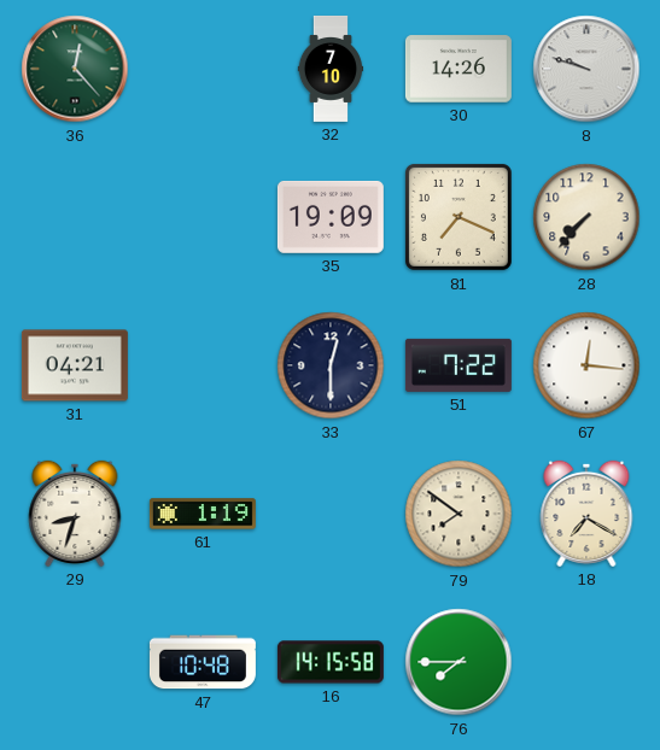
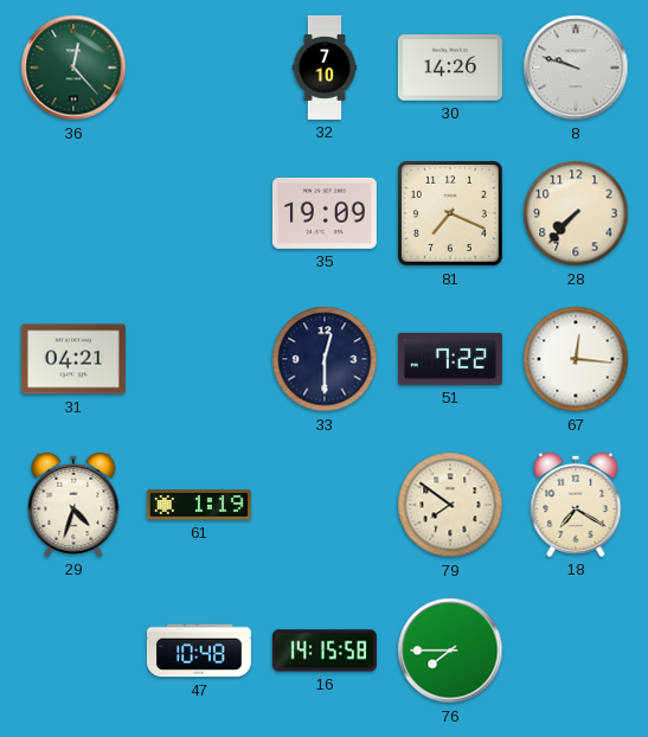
29: 8:33 -> 4:33 (73, 505)
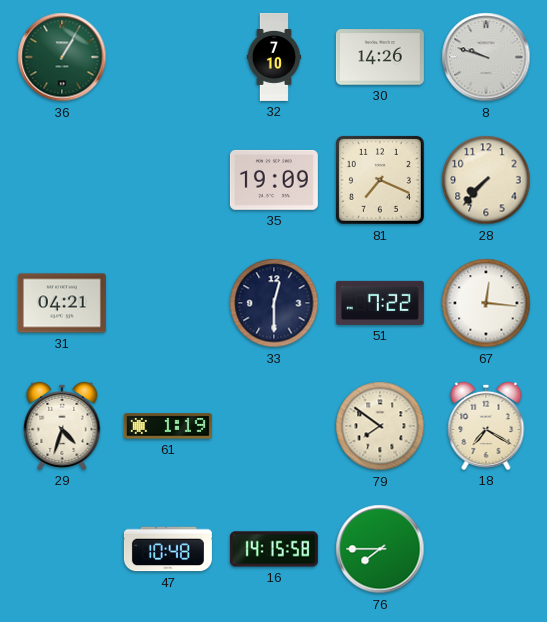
36: 12:23 -> 1:05 (62, 57)
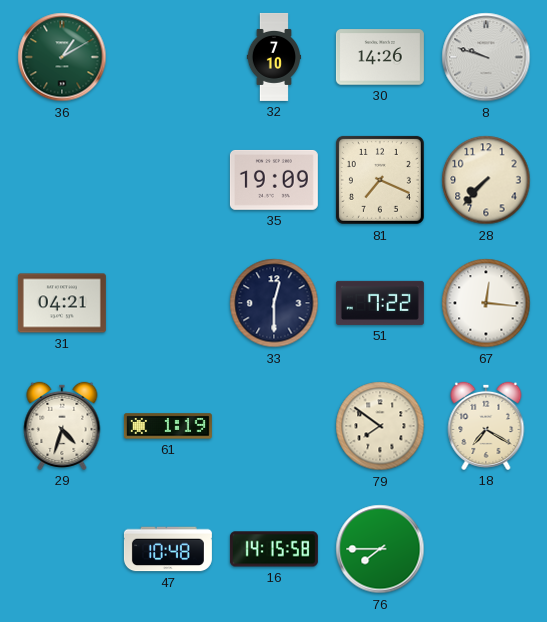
36: 1:05 -> 1:10 (62, 57)
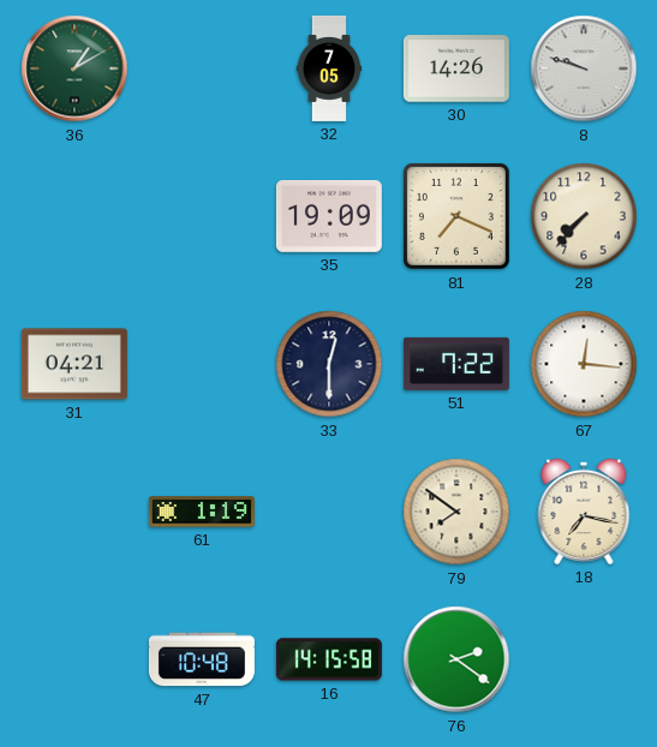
32: 7:10 -> 7:05 (329, 68)
29: 4:33 -> none (62, 426)
18: 7:20 -> 7:17 (584, 512)
76: 7:45 -> 2:21 (456, 659)
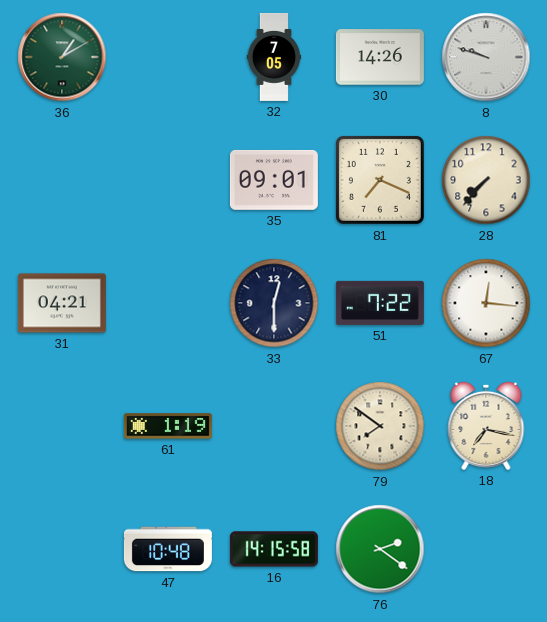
35: 19:09 -> 09:01 (274, 180)
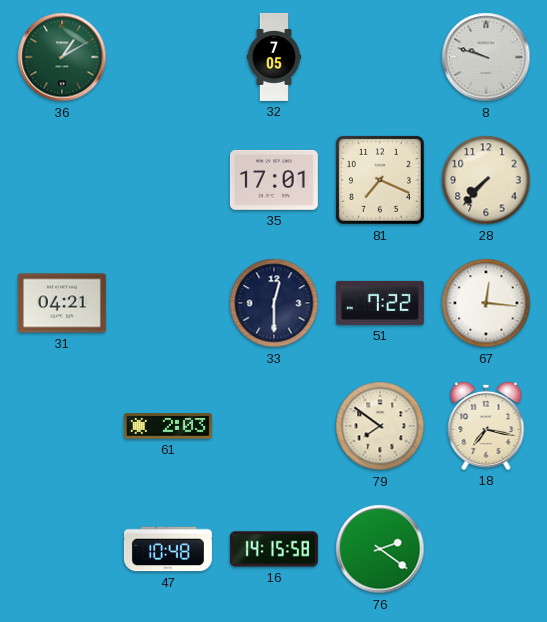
30: 14:26 -> none (380, 57)
35: 09:01 -> 17:01 (274, 180)
61: 1:19 -> 2:03 (168, 426)
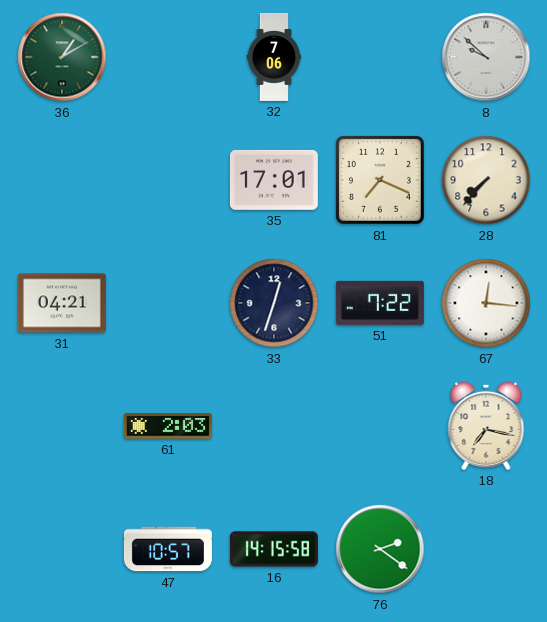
32: 7:05 -> 7:06 (274, 57)
8: 9:48 -> 9:52 (486, 57)
33: 12:30 -> 12:33 (274, 303)
79: 7:51 -> none (380, 426)
47: 10:48 -> 10:57 (168, 549)
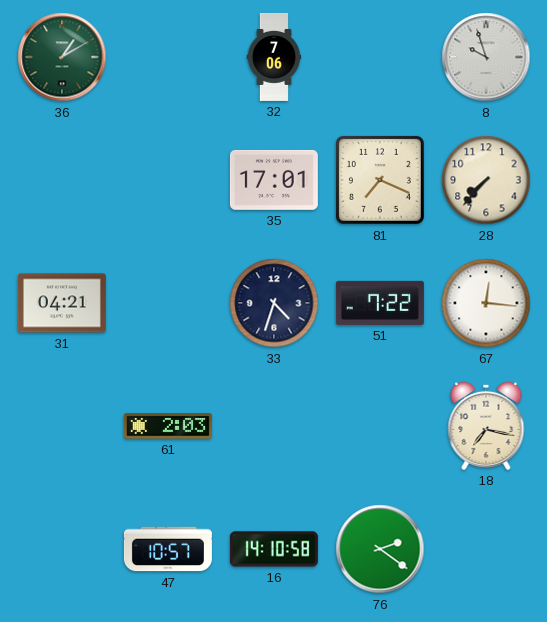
8: 9:52 -> 9:57 (486, 57)
33: 12:33 -> 4:33 (274, 303)
16: 14:15 -> 14:10 (274, 549)
